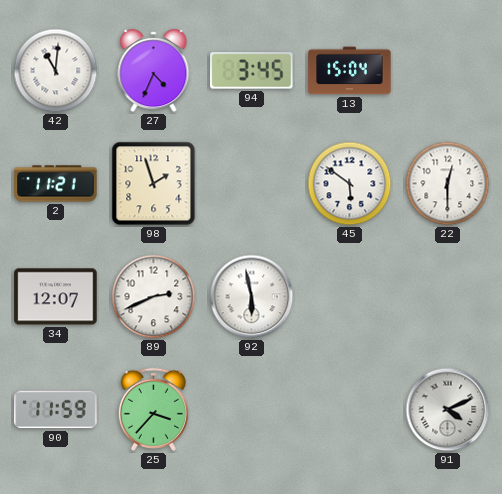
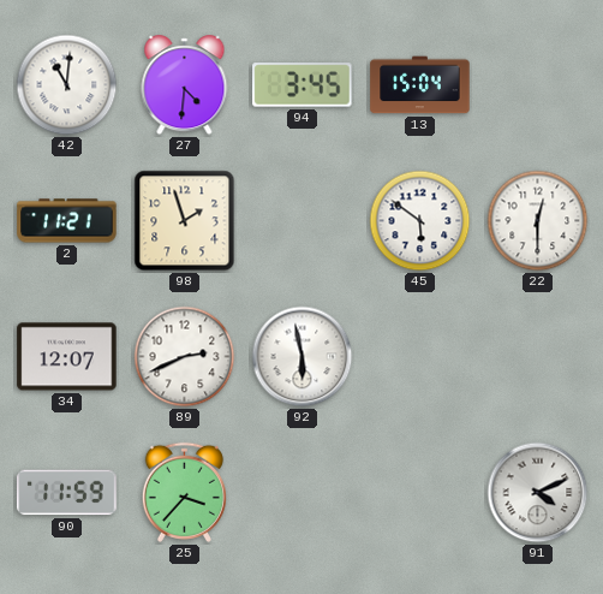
27: 4:34 -> 4:31 (185, 85)
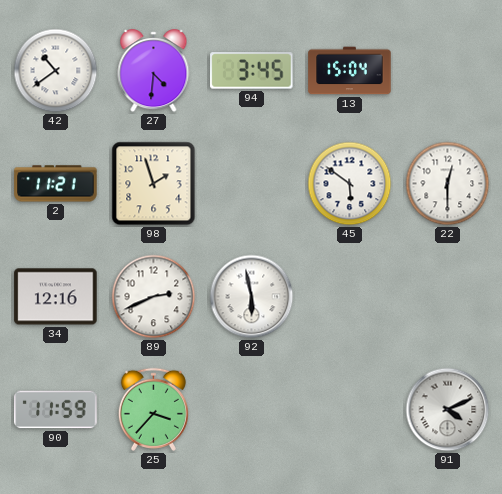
42: 11:01 -> 10:39 (56, 71)
34: 12:07 -> 12:16 (56, 297)
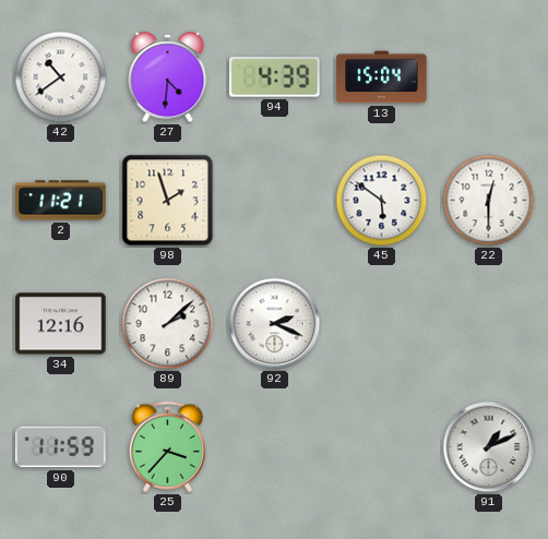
94: 3:45 -> 4:39 (275, 77)
89: 2:41 -> 2:08 (168, 324)
92: 5:58 -> 2:19 (275, 324)
91: 4:11 -> 1:11 (489, 447)
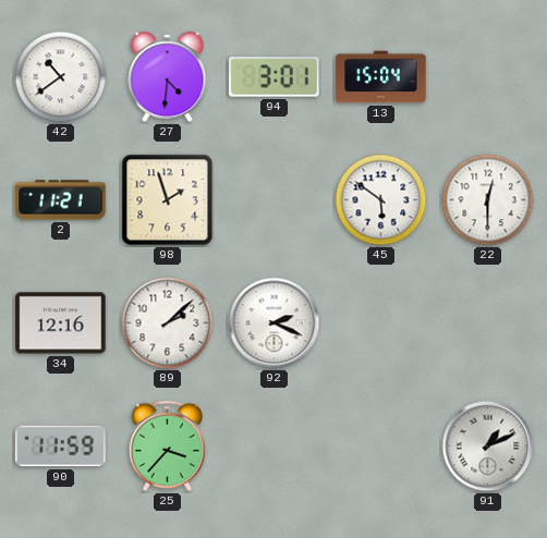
94: 4:39 -> 3:01 (275, 77)
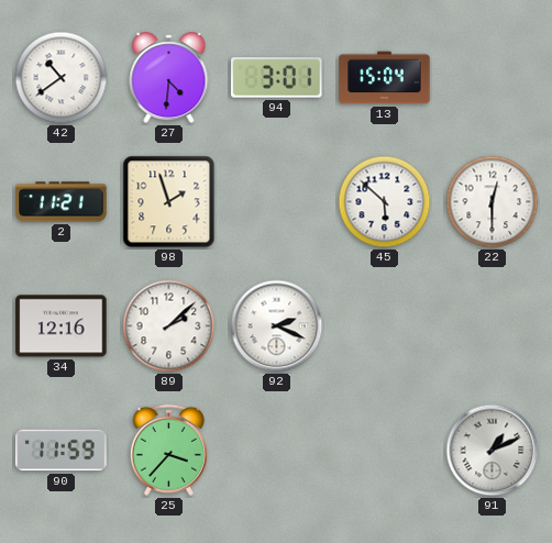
45: 5:51 -> 5:52 (385, 202)
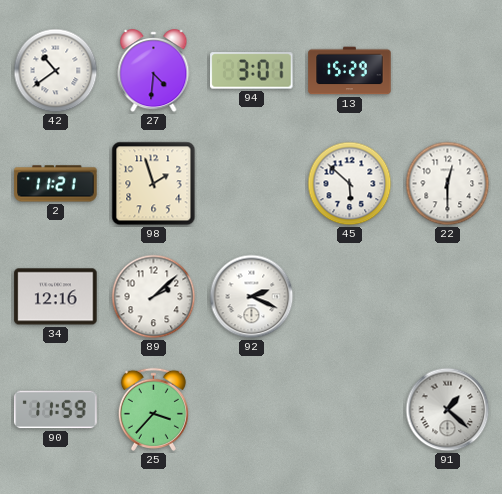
13: 15:04 -> 15:29 (350, 71)
91: 1:11 -> 1:22 (448, 410)
